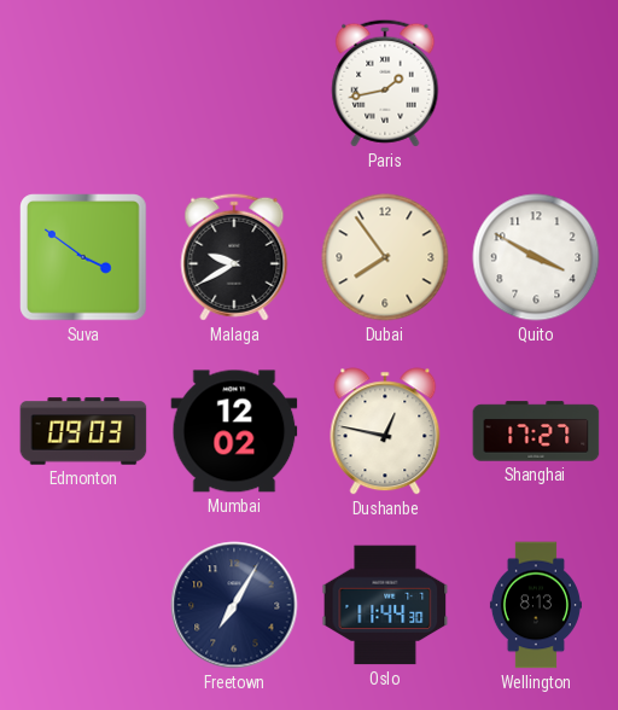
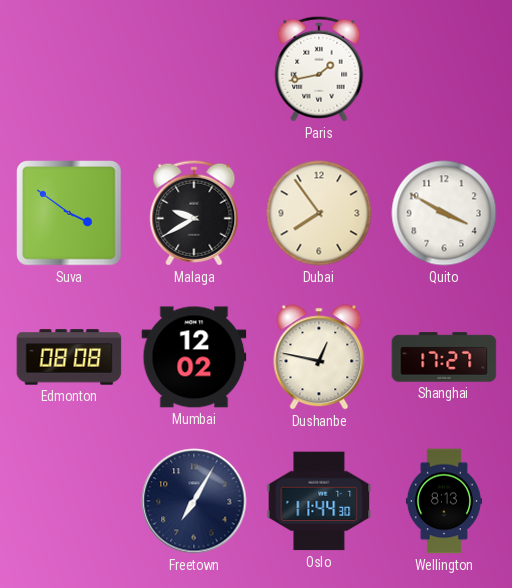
Edmonton: 09:03 -> 08:08 (69, 357)
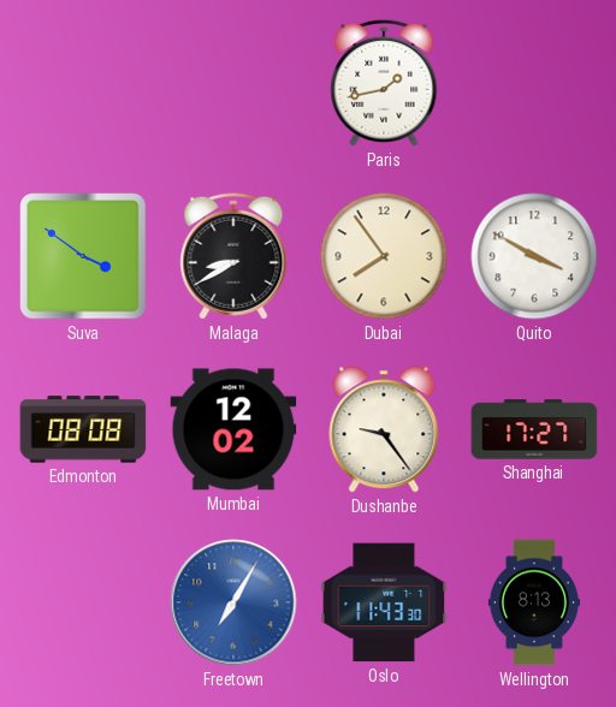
Malaga: 9:40 -> 8:40 (233, 256)
Dushanbe: 12:47 -> 9:24 (384, 429)
Freetown dial: navy -> blue (233, 602)
Oslo: 11:44 -> 11:43 (384, 602)
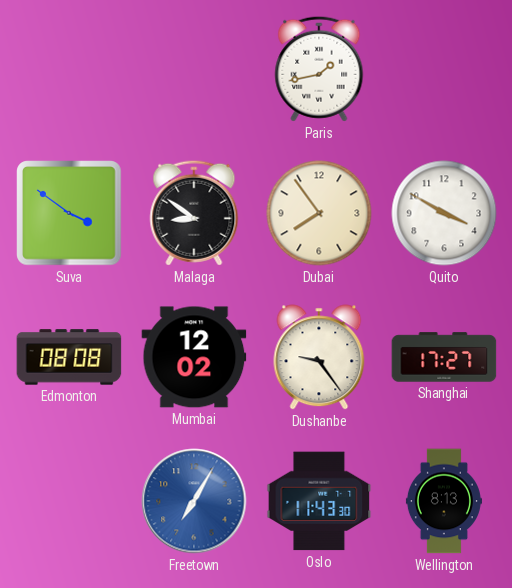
Malaga: 8:40 -> 8:51 (194, 213)
